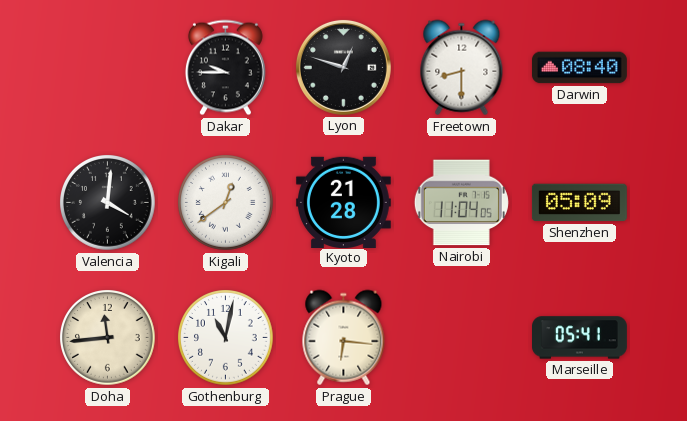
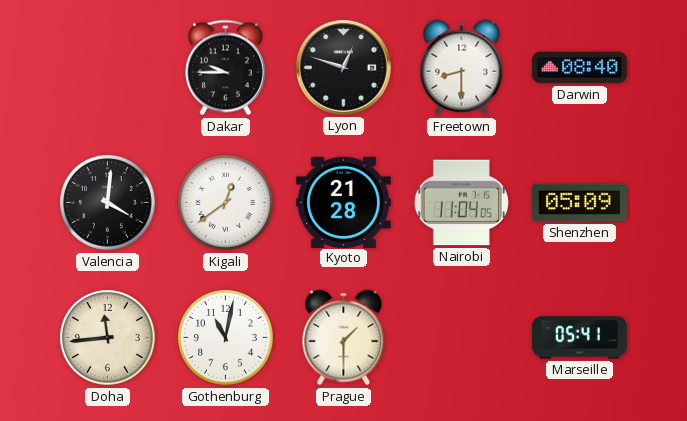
Prague: 6:16 -> 1:30 (344, 338)
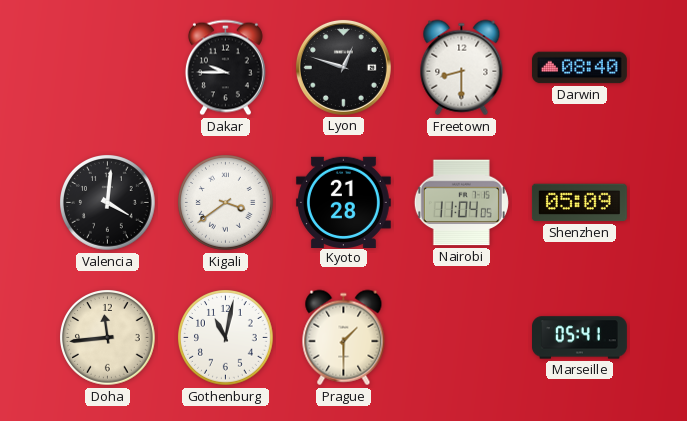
Kigali: 12:39 -> 3:39 (226, 203)
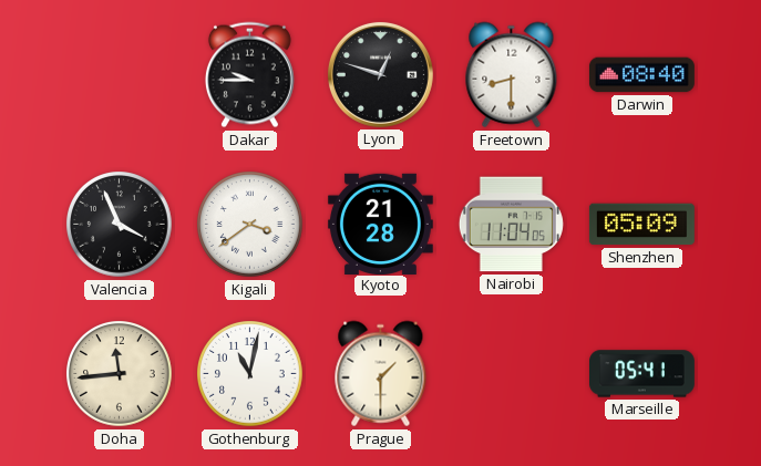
Valencia: 4:01 -> 3:56 (120, 225)
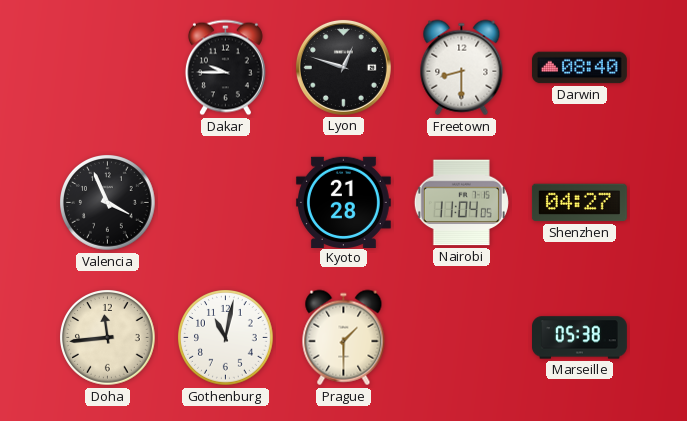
Kigali: 3:39 -> none (250, 225)
Shenzhen: 05:09 -> 04:27 (579, 203)
Marseille: 05:41 -> 05:38 (580, 338)
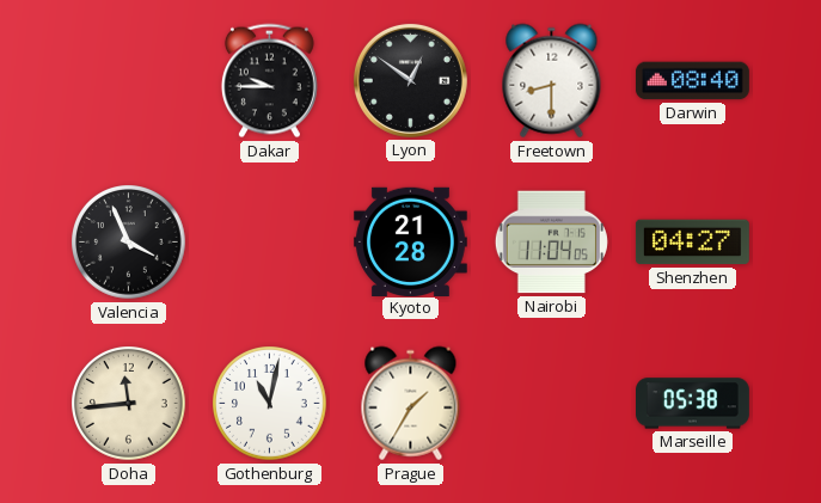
Lyon: 12:48 -> 12:51 (410, 80)
Prague: 1:30 -> 1:35 (411, 404)
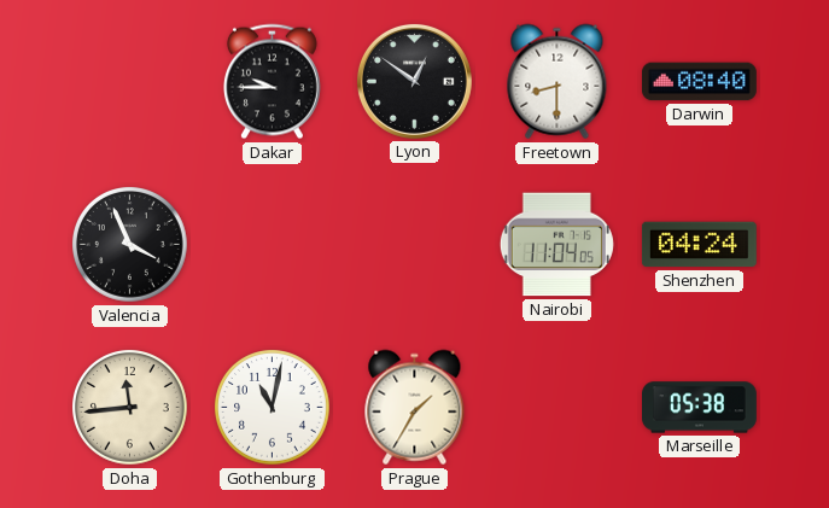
Kyoto: 21:28 -> none (410, 241)
Shenzhen: 04:27 -> 04:24 (699, 245)
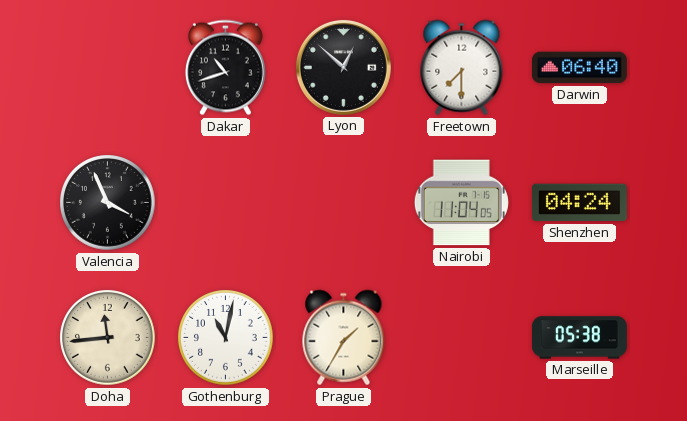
Dakar: 9:45 -> 10:42 (225, 68)
Lyon: 12:51 -> 12:52 (343, 67)
Freetown: 8:30 -> 7:30 (462, 68)
Darwin: 08:40 -> 06:40 (579, 68)
